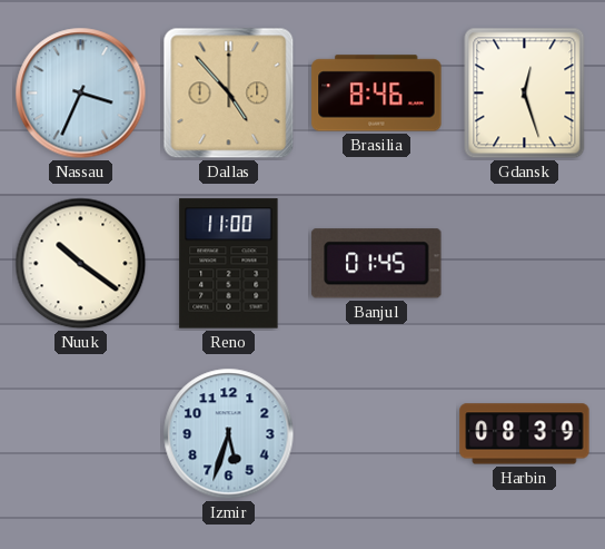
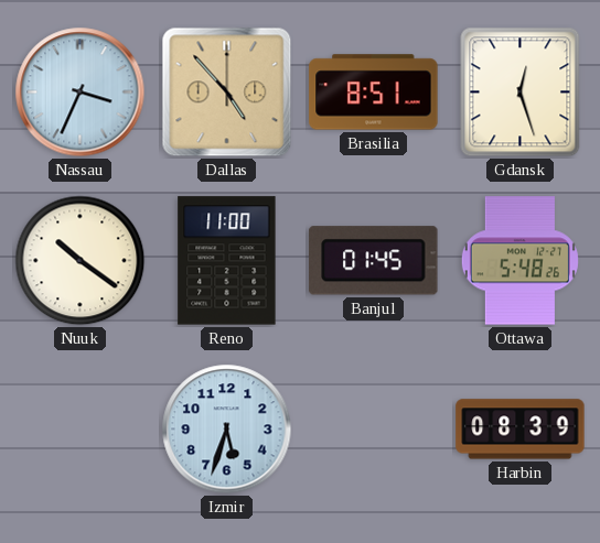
Brasilia: 8:46 -> 8:51 (374, 93)
Ottawa: none -> 5:48 (519, 261)
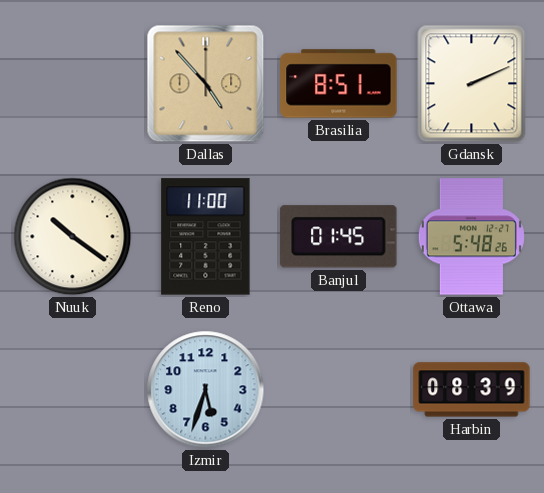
Nassau: 3:34 -> none (81, 93)
Gdansk: 12:27 -> 2:11 (472, 84)
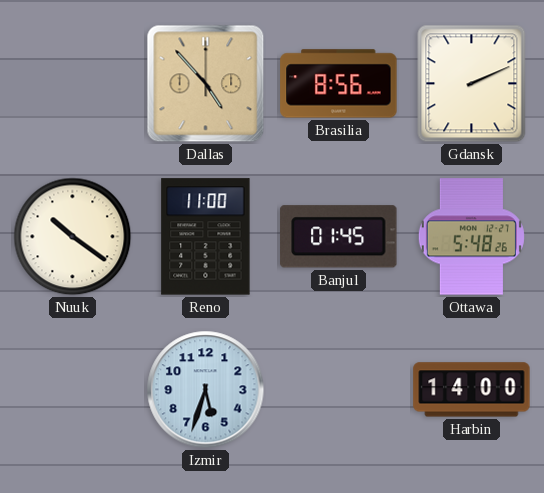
Brasilia: 8:51 -> 8:56 (339, 84)
Harbin: 08:39 -> 14:00 (472, 390)
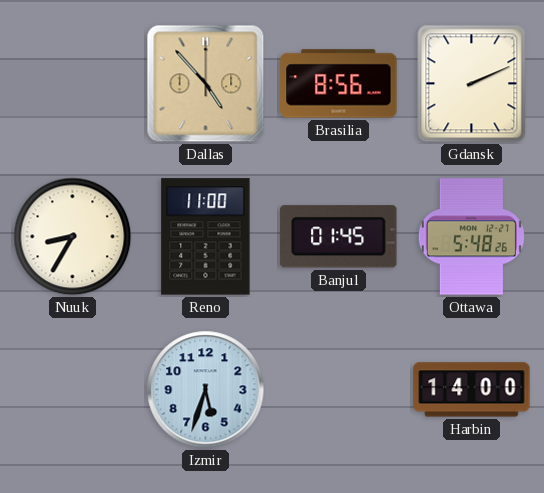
Nuuk: 10:21 -> 8:35 (73, 237)
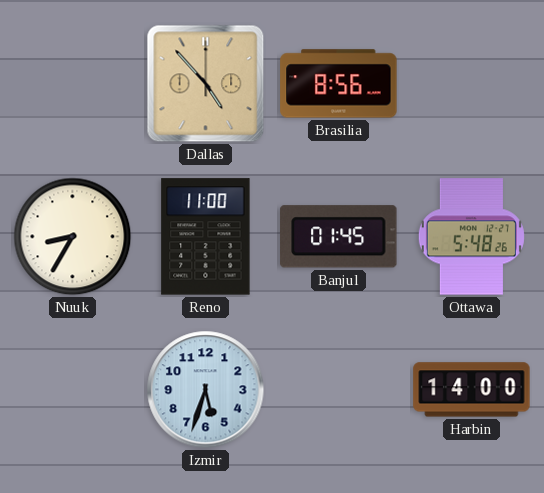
Gdansk: 2:11 -> none (472, 84)
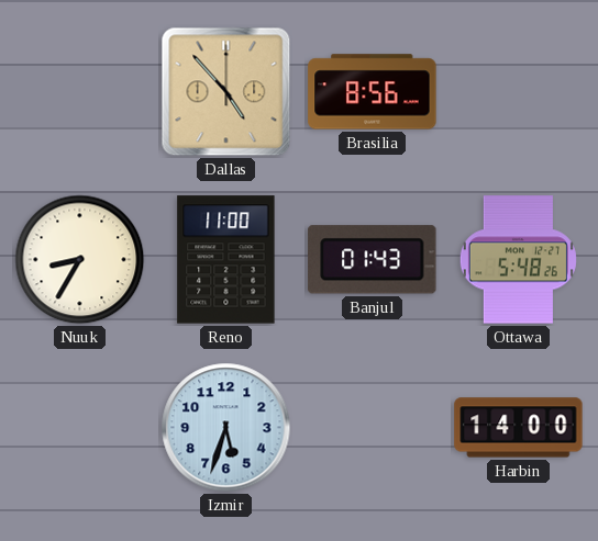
Banjul: 01:45 -> 01:43 (373, 260)
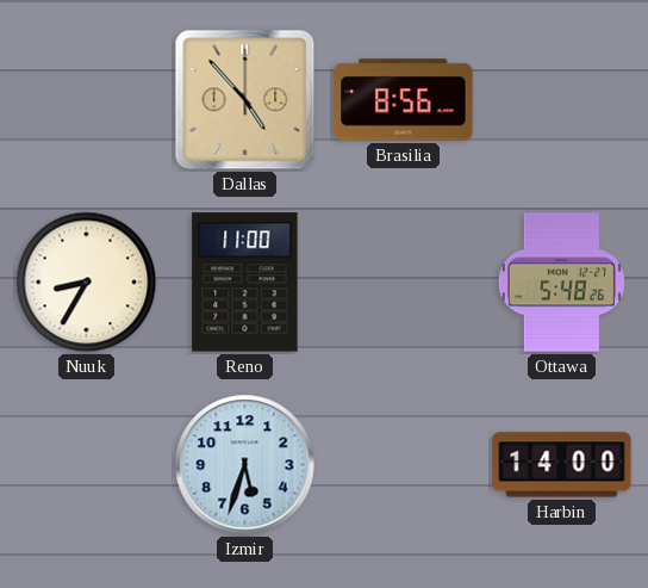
Banjul: 01:43 -> none (373, 260)
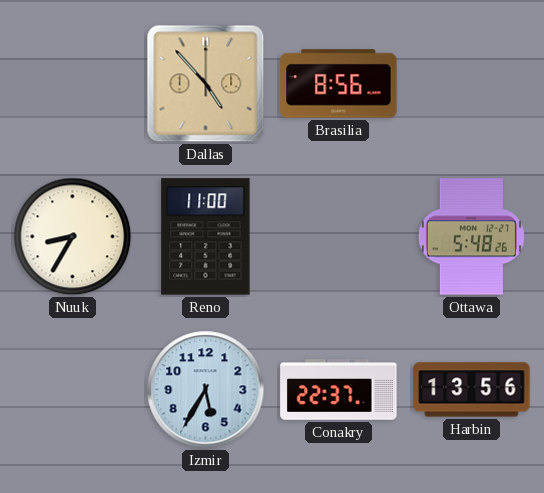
Izmir: 5:33 -> 5:35 (206, 390)
Conakry: none -> 22:37 (339, 390)
Harbin: 14:00 -> 13:56 (472, 390)
